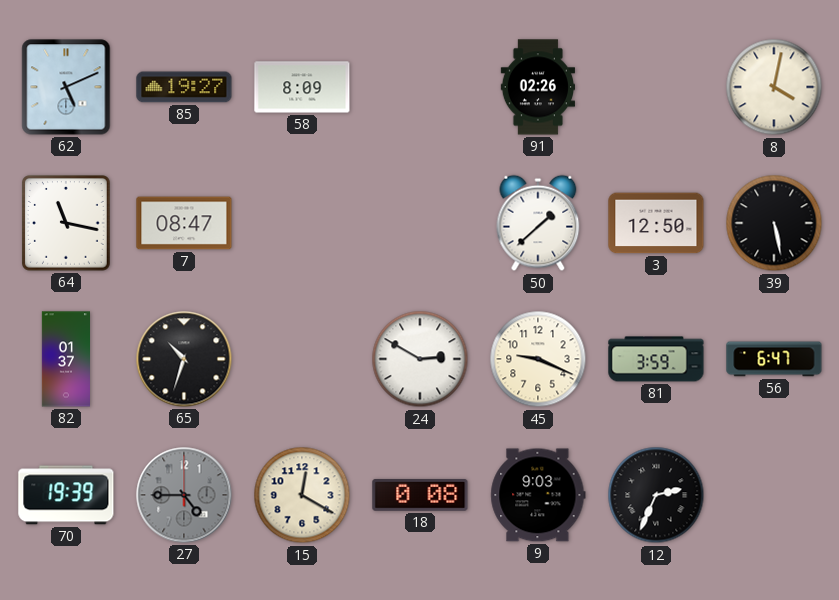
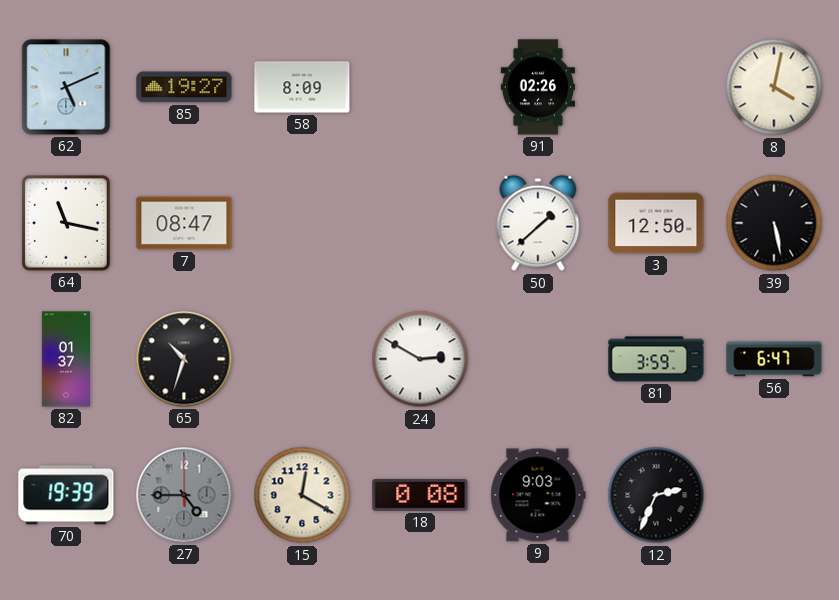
45: 9:19 -> none (538, 359)
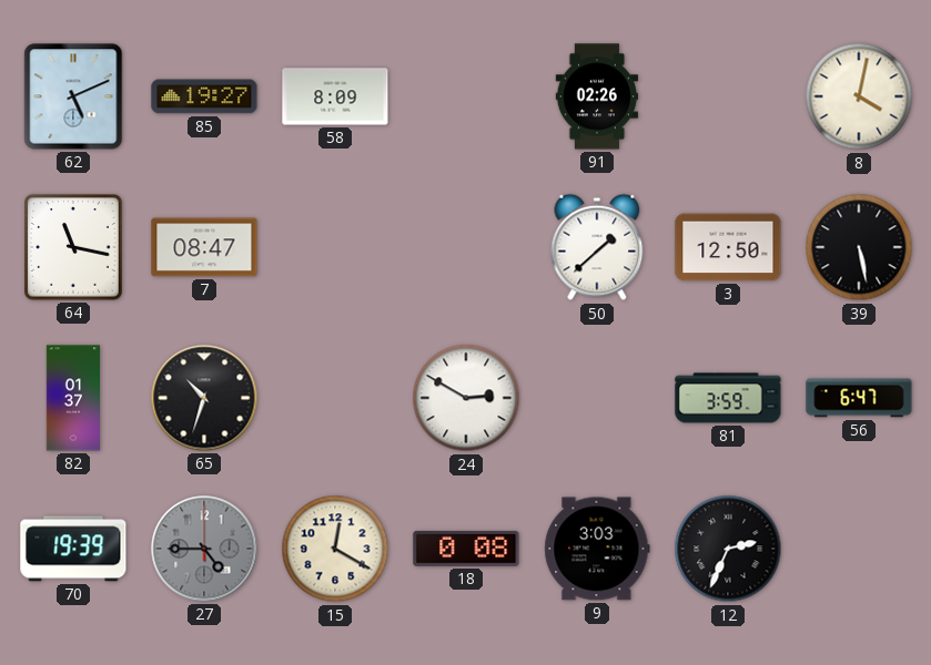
9: 9:03 -> 3:03 (597, 549)
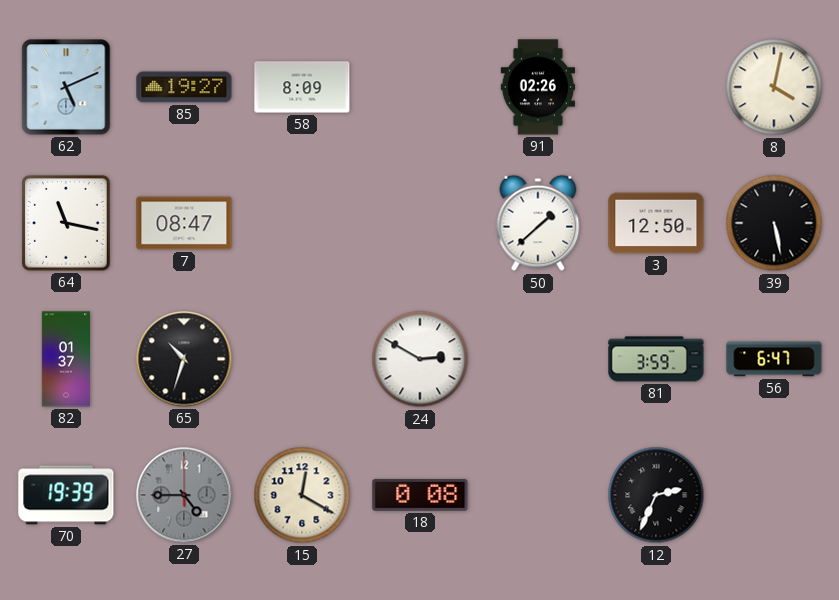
9: 3:03 -> none (597, 549)
